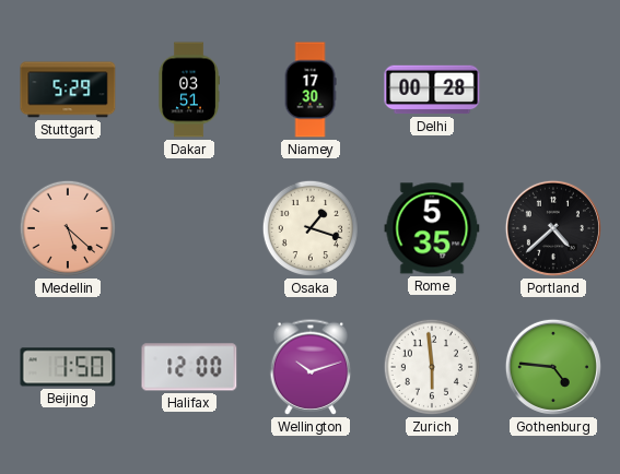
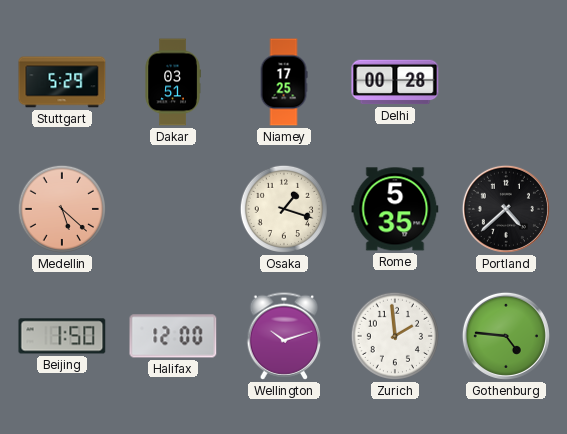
Niamey: 17:30 -> 17:25 (284, 82)
Zurich: 5:59 -> 1:59 (395, 336)
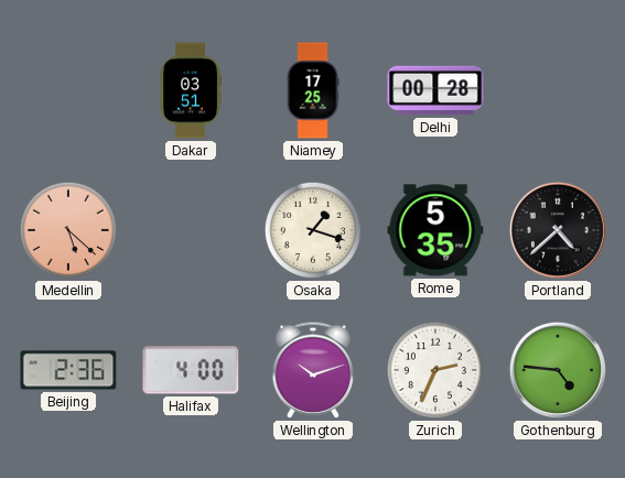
Stuttgart: 5:29 -> none (62, 82)
Beijing: 1:50 -> 2:36 (68, 370)
Halifax: 12:00 -> 4:00 (191, 370)
Zurich: 1:59 -> 2:34 (435, 370)
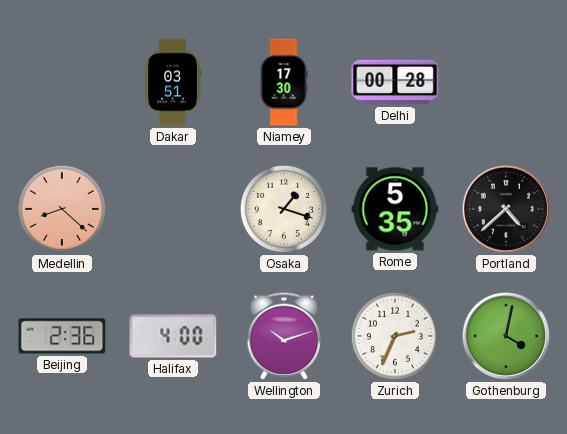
Niamey: 17:25 -> 17:30 (284, 82)
Medellin: 5:22 -> 8:22 (62, 209)
Gothenburg: 4:46 -> 4:02 (506, 336)
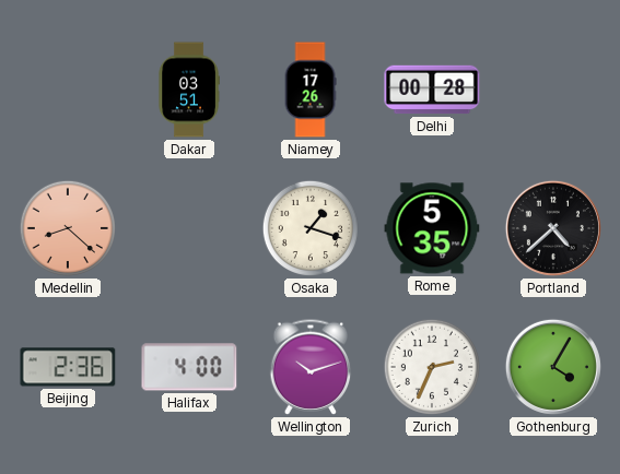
Niamey: 17:30 -> 17:26 (311, 90)
Gothenburg: 4:02 -> 4:05 (553, 367)
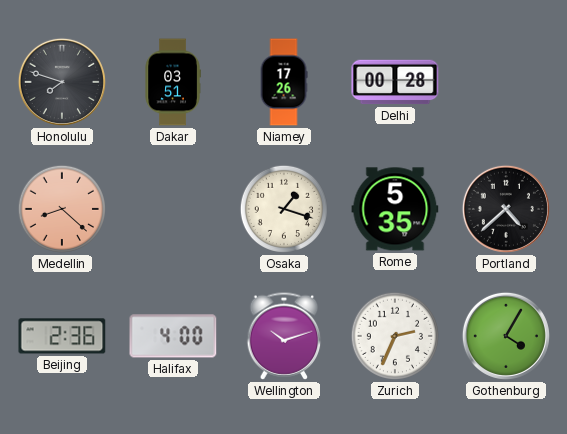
Honolulu: none -> 7:48 (62, 82)
